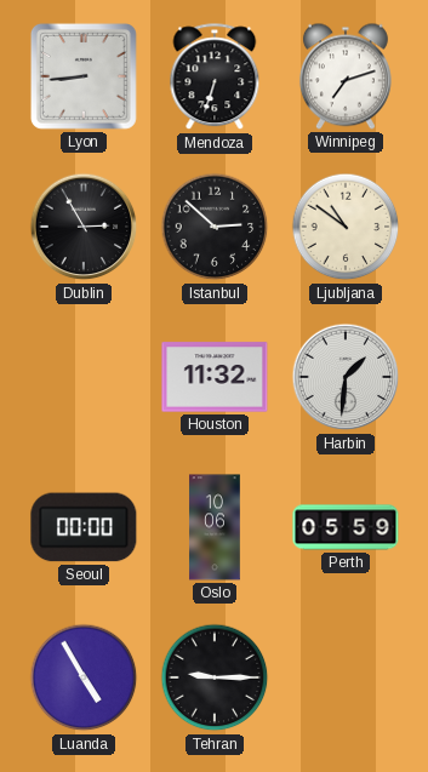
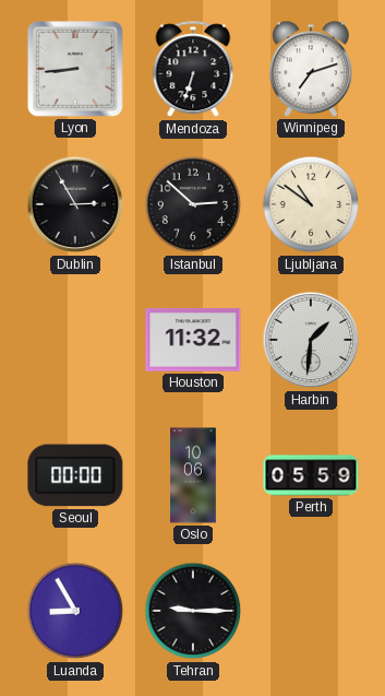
Luanda: 4:55 -> 8:55 (75, 611)
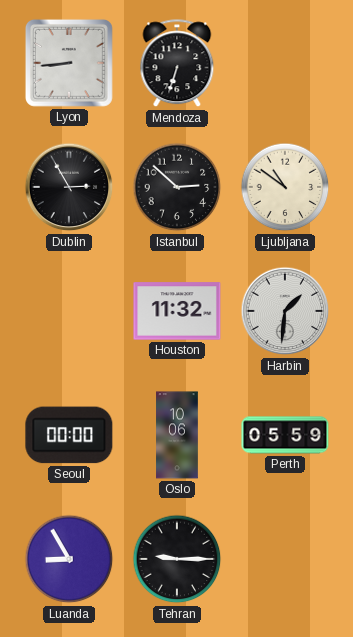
Winnipeg: 7:12 -> none (311, 69)
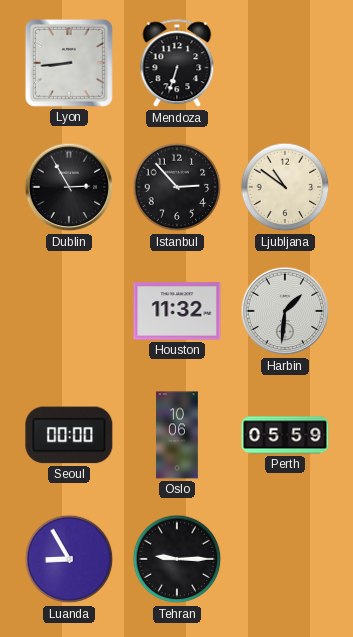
Istanbul: 2:52 -> 2:53 (177, 187)
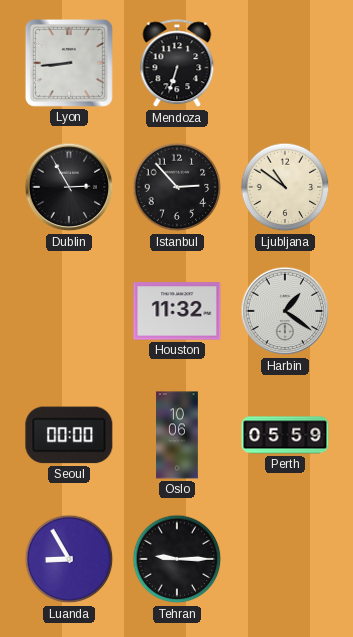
Harbin: 1:31 -> 1:21 (285, 311)
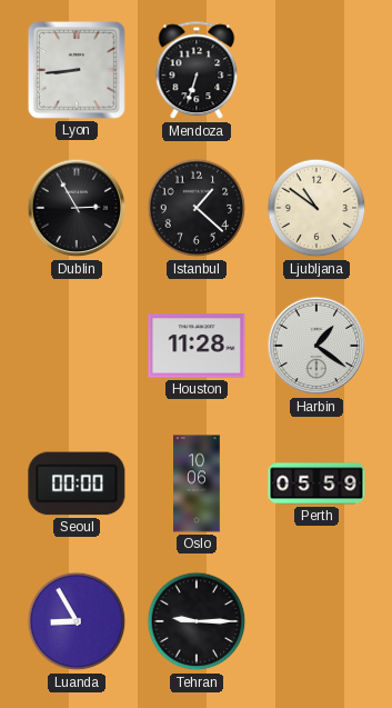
Istanbul: 2:53 -> 1:22 (197, 208)
Houston: 11:32 -> 11:28 (197, 346)
